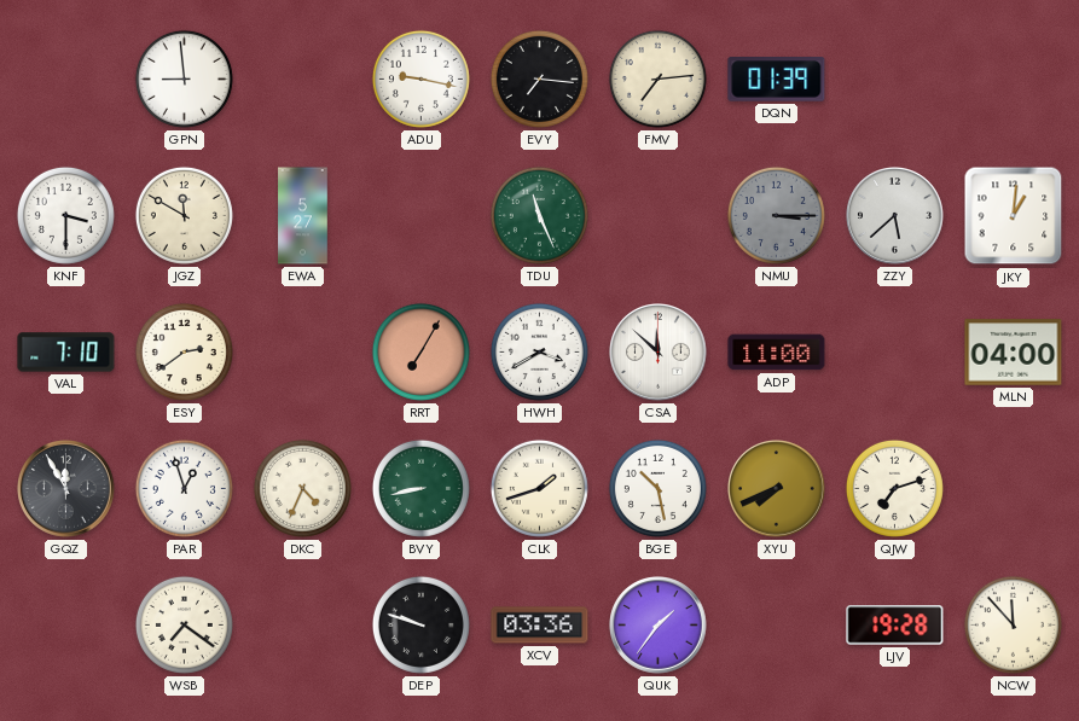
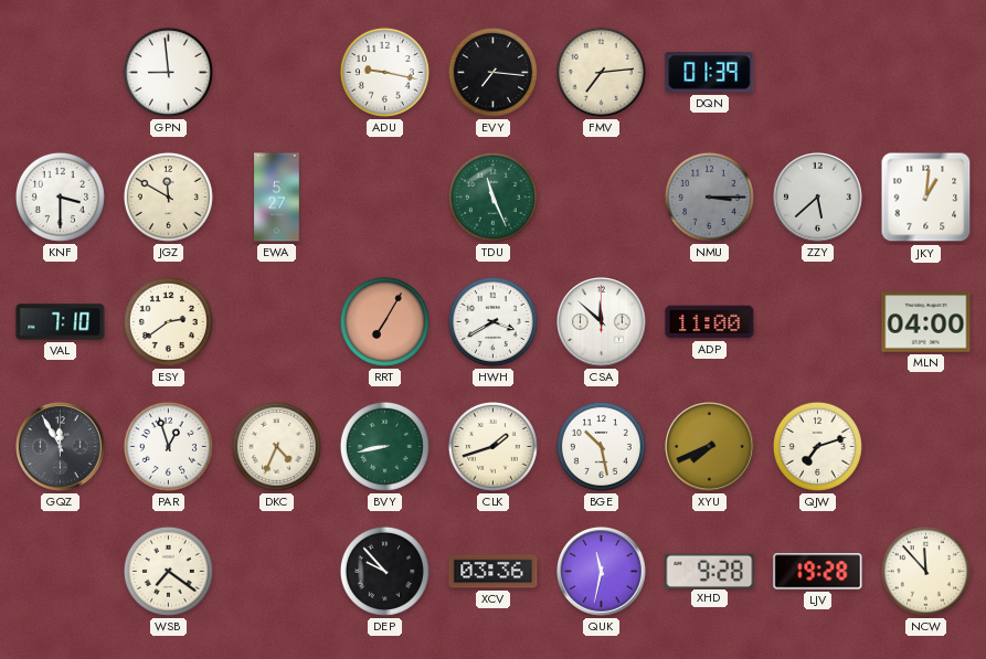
DEP: 9:48 -> 9:53 (384, 571)
QUK: 1:36 -> 11:32 (602, 572)
XHD: none -> 9:28 (710, 571)
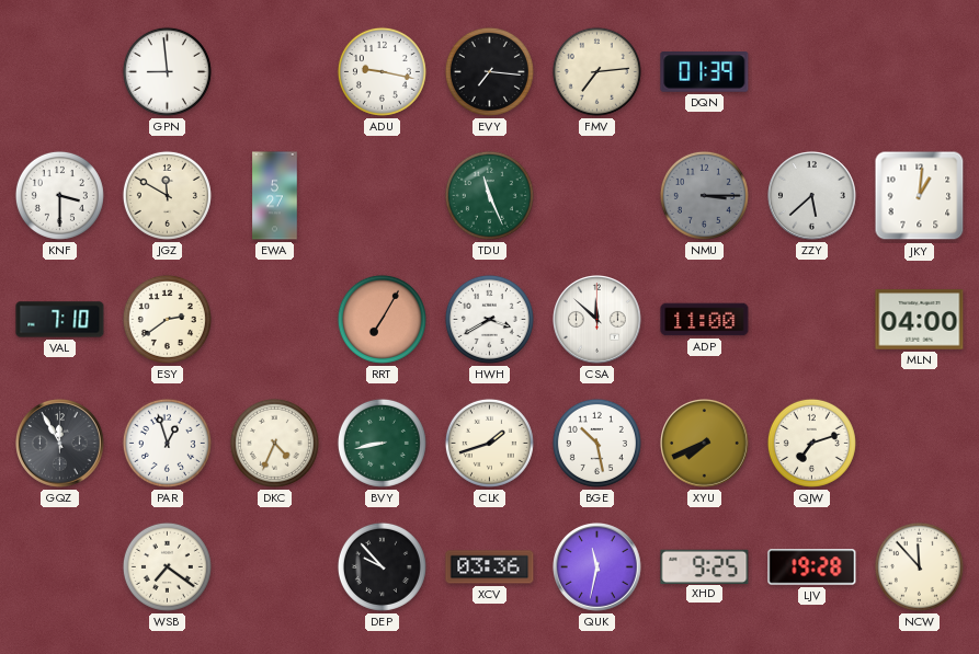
XHD: 9:28 -> 9:25 (705, 566)
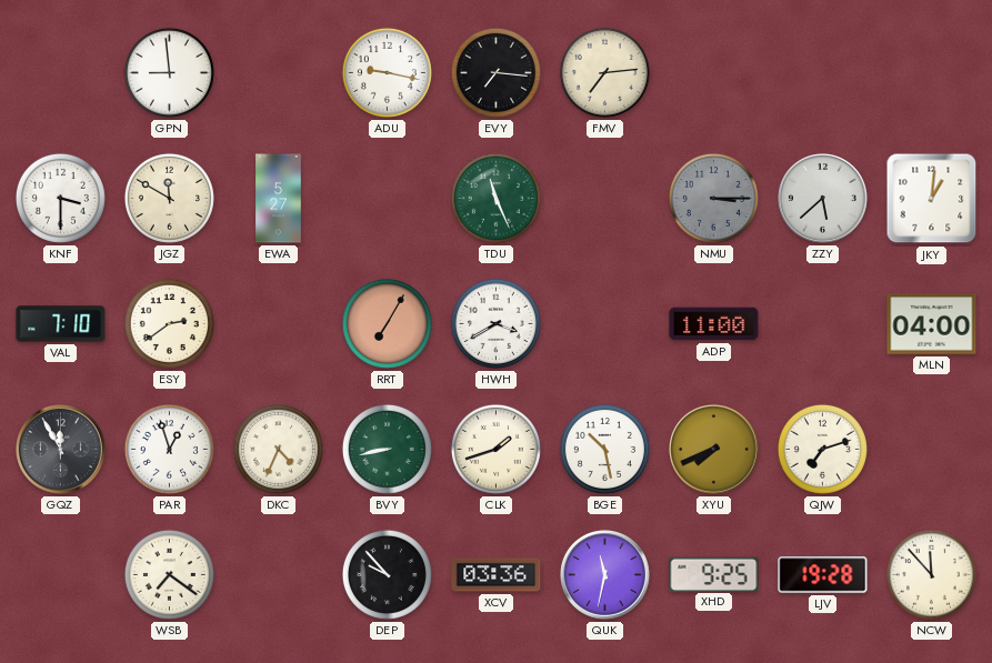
DQN: 01:39 -> none (705, 72)
CSA: 11:52 -> none (597, 320)
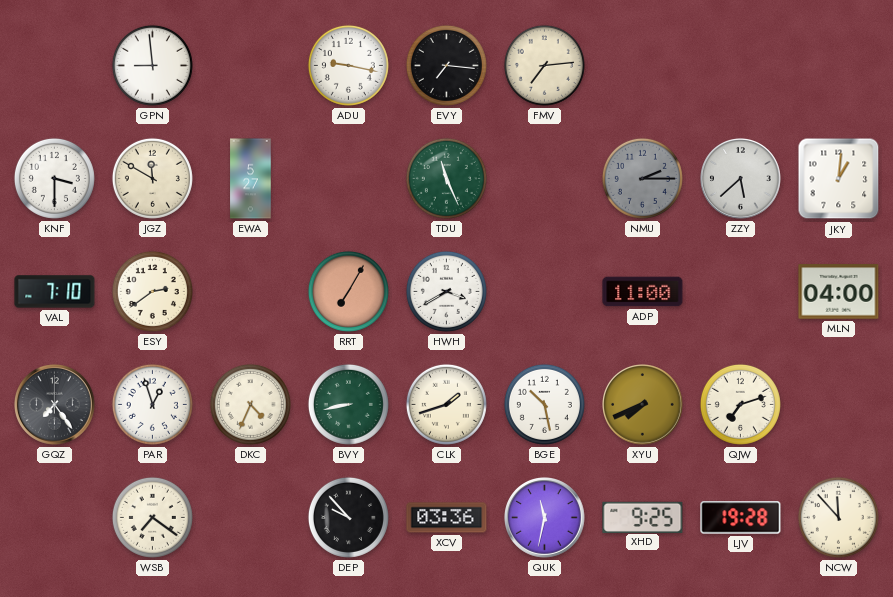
NMU: 3:15 -> 2:15 (642, 178)
GQZ: 11:55 -> 7:24 (55, 405)
